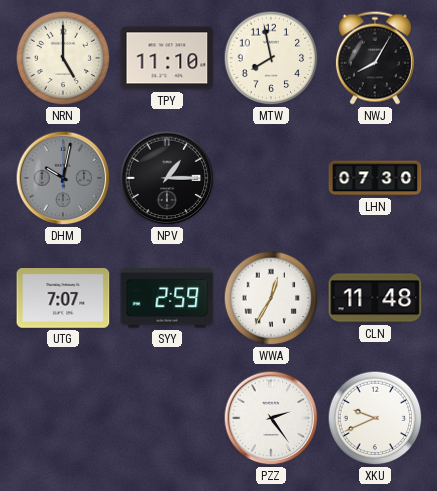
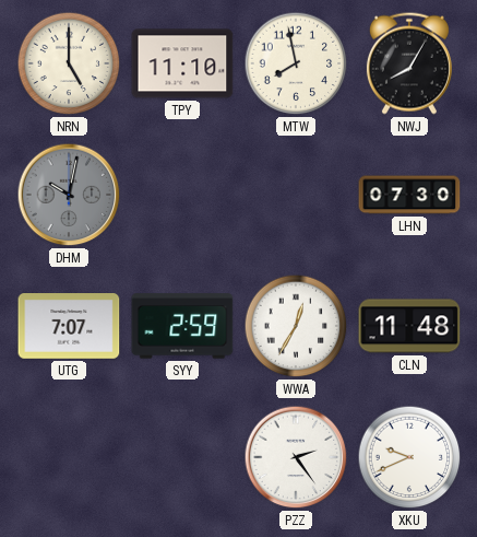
NPV: 1:15 -> none (167, 178)
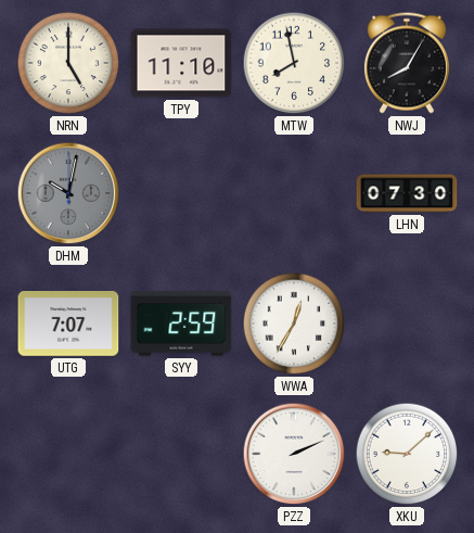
CLN: 11:48 -> none (409, 326)
PZZ: 2:24 -> 2:11 (294, 454)
XKU: 9:41 -> 9:08 (407, 454)
